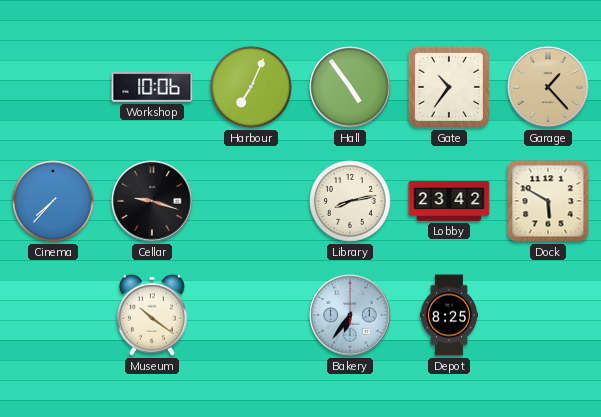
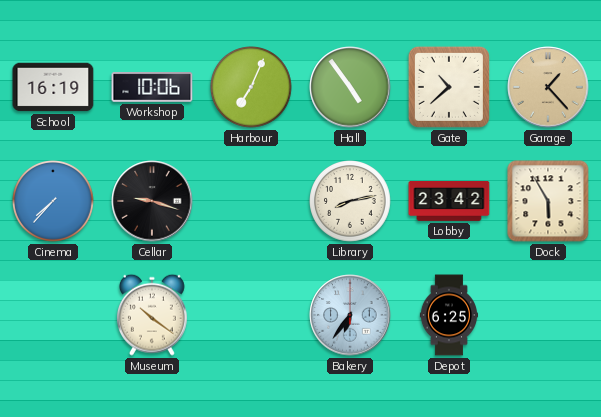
School: none -> 16:19 (53, 87)
Gate: 10:36 -> 10:38 (449, 87)
Dock: 5:50 -> 5:55 (548, 201)
Depot: 8:25 -> 6:25 (448, 315)
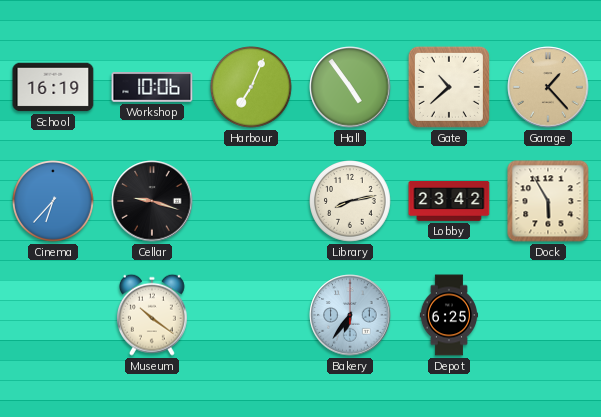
Cinema: 7:37 -> 6:37 (54, 202)
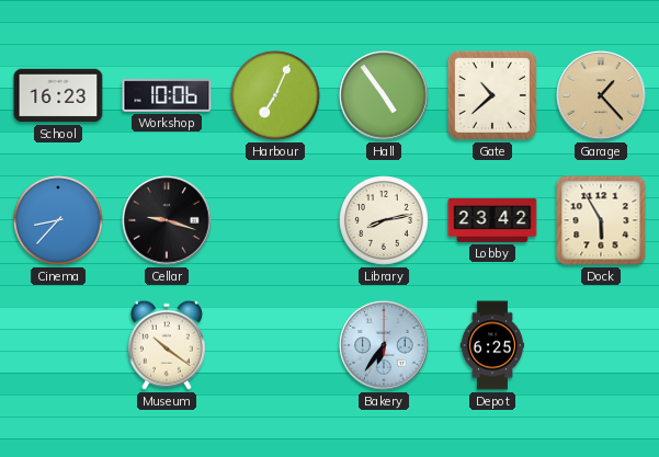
School: 16:19 -> 16:23 (58, 95)
Cinema: 6:37 -> 8:37 (59, 221)
